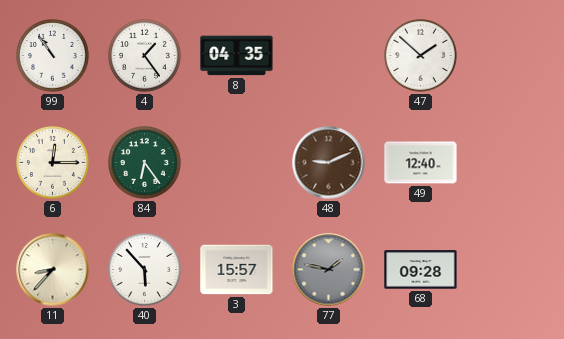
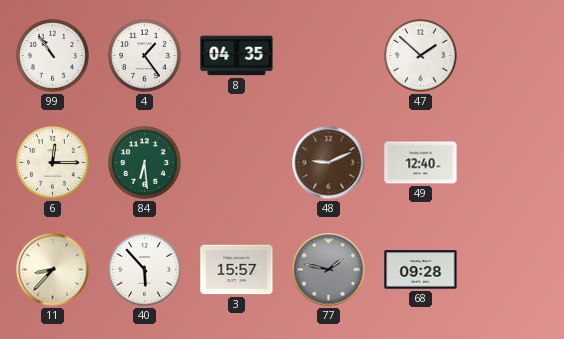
84: 6:24 -> 6:29 (145, 163)
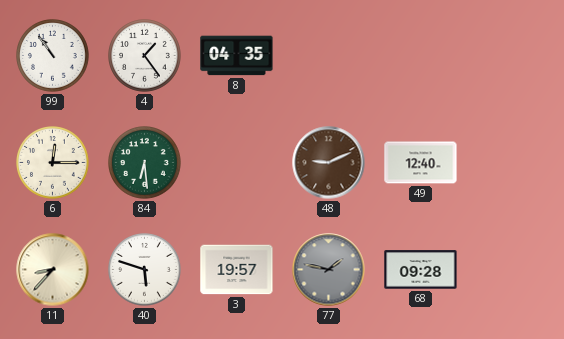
47: 1:52 -> none (421, 56)
40: 5:53 -> 5:48 (145, 270)
3: 15:57 -> 19:57 (237, 270)
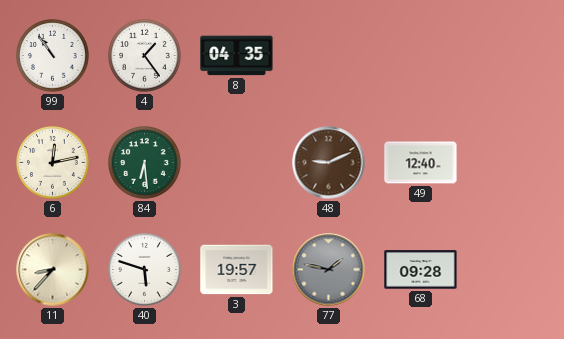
6: 12:15 -> 12:13 (53, 163)
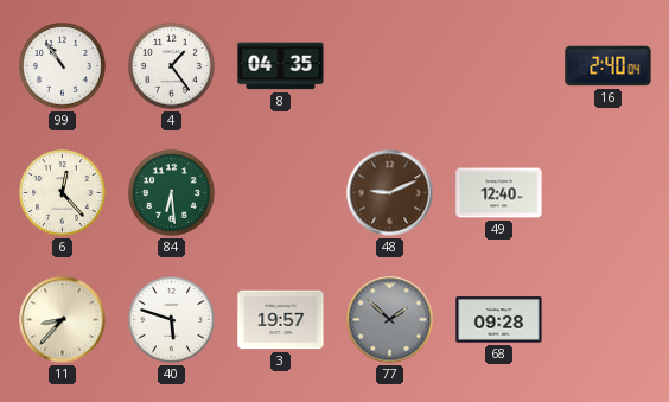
16: none -> 2:40 (609, 66)
6: 12:13 -> 12:23 (63, 193)
77: 1:47 -> 1:52 (390, 320)
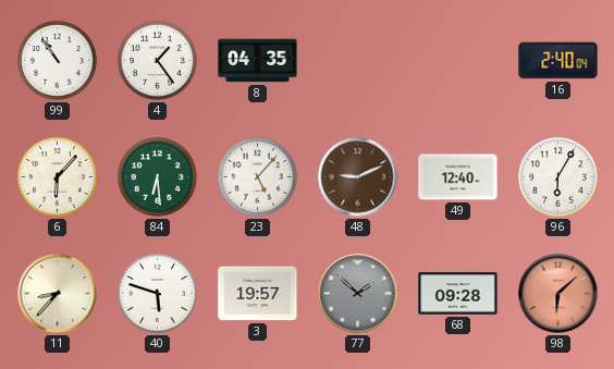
6: 12:23 -> 6:07 (58, 177)
23: none -> 5:07 (258, 177)
96: none -> 6:05 (558, 177)
98: none -> 6:08 (558, 294)
